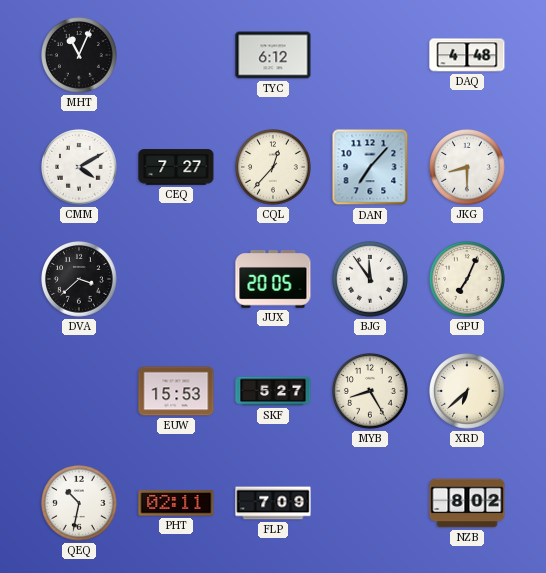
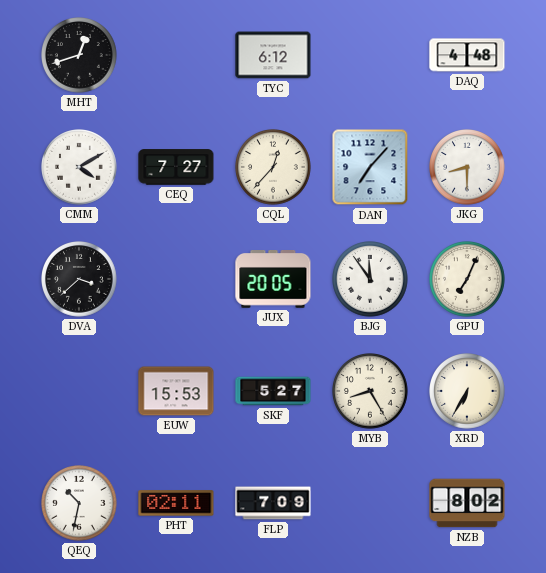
MHT: 11:04 -> 12:42 (80, 56)
XRD: 6:38 -> 6:35 (468, 392)
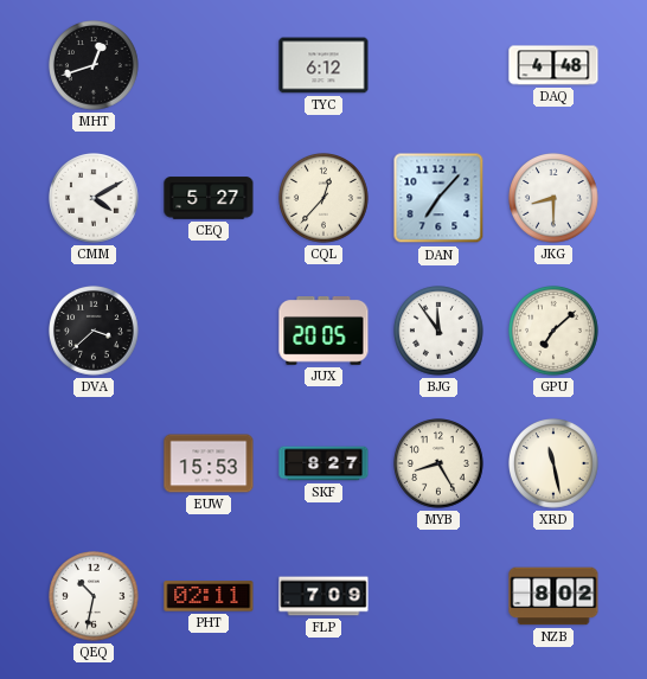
CEQ: 7:27 -> 5:27 (209, 198)
GPU: 7:04 -> 7:08 (555, 332)
SKF: 5:27 -> 8:27 (323, 463)
XRD: 6:35 -> 11:28 (555, 465)
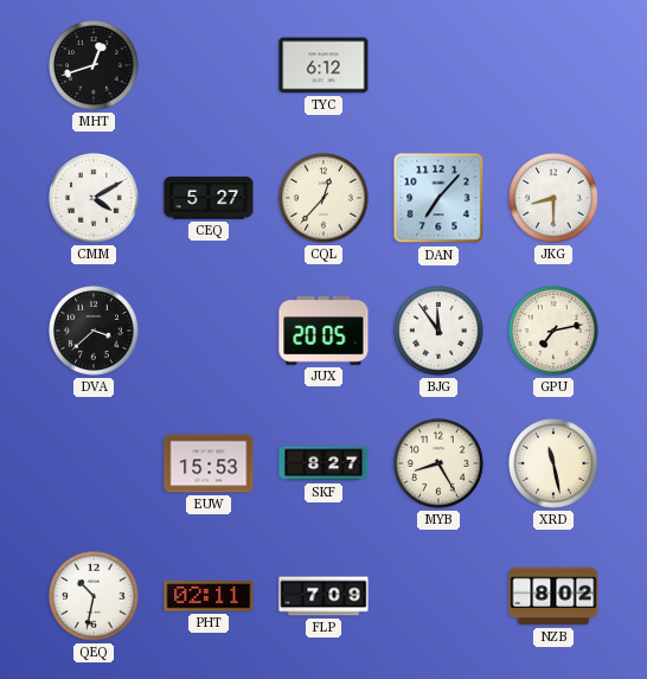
DAQ: 4:48 -> none (553, 65)
GPU: 7:08 -> 7:13 (555, 332)
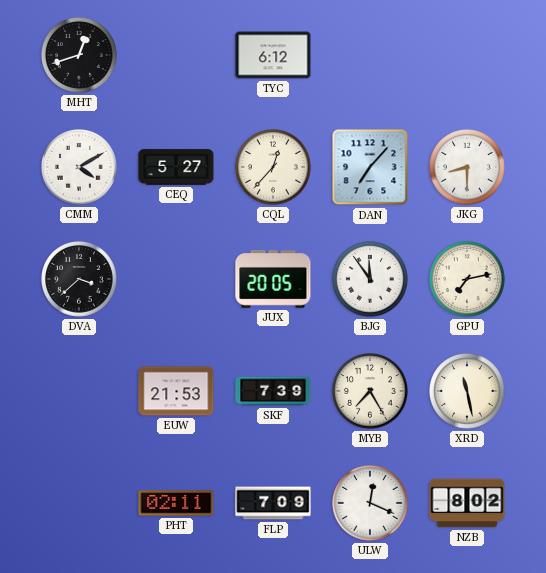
EUW: 15:53 -> 21:53 (176, 391)
SKF: 8:27 -> 7:39 (273, 391)
MYB: 8:25 -> 7:25 (371, 392)
QEQ: 10:32 -> none (95, 597)
ULW: none -> 12:19 (371, 504)
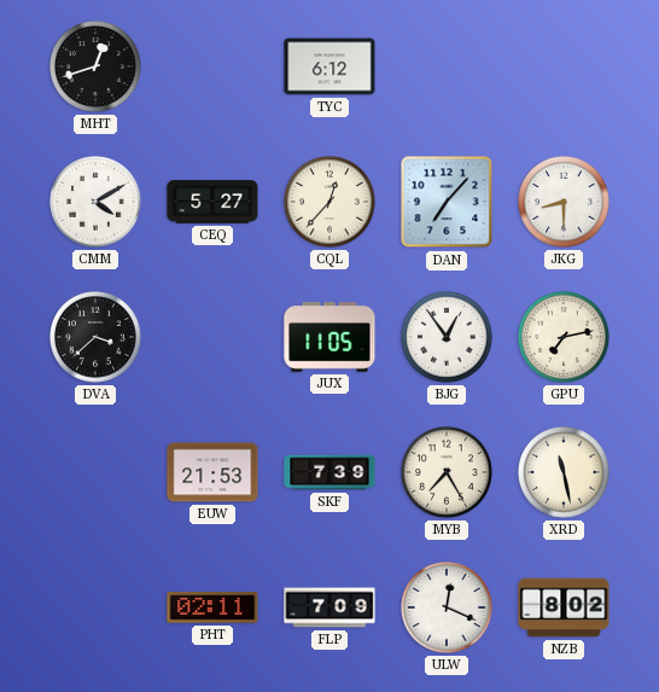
JUX: 20:05 -> 11:05 (329, 337)
BJG: 11:54 -> 12:54 (448, 338)
